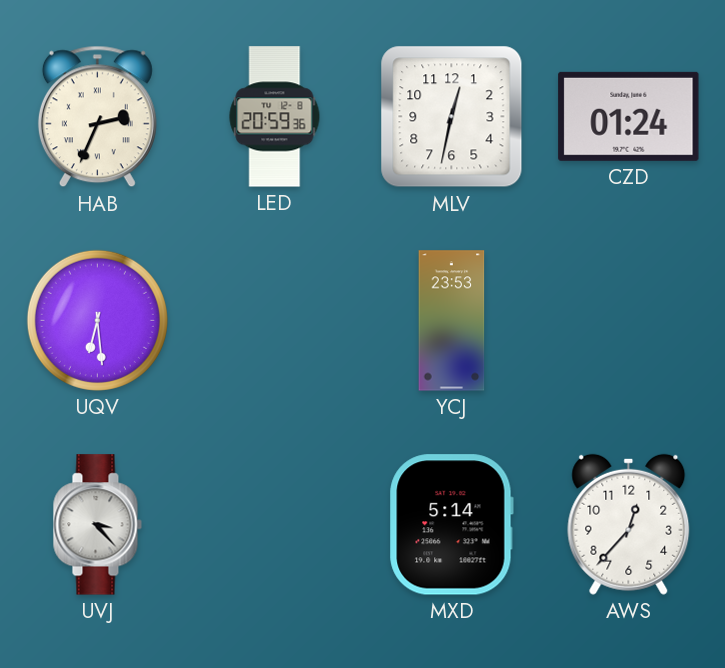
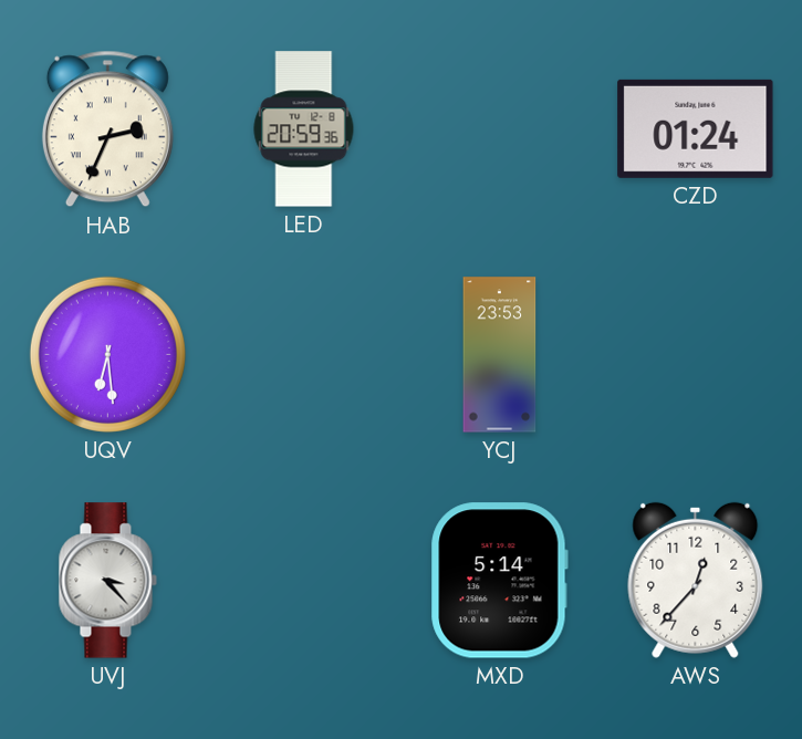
MLV: 12:32 -> none (452, 117)
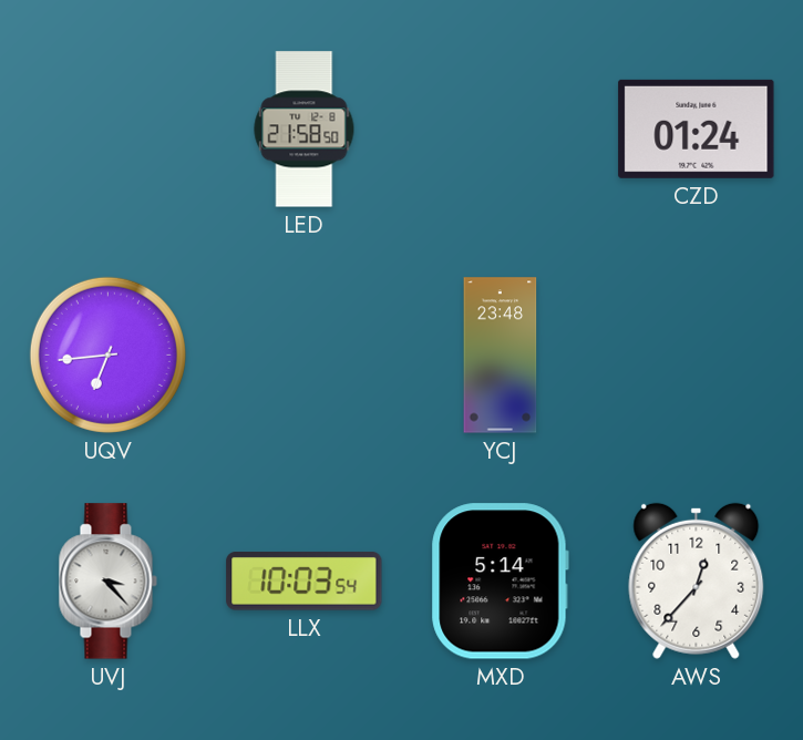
HAB: 2:34 -> none (107, 129)
LED: 20:59 -> 21:58 (305, 130)
UQV: 6:29 -> 6:44 (107, 354)
YCJ: 23:53 -> 23:48 (501, 356)
LLX: none -> 10:03 (305, 582)
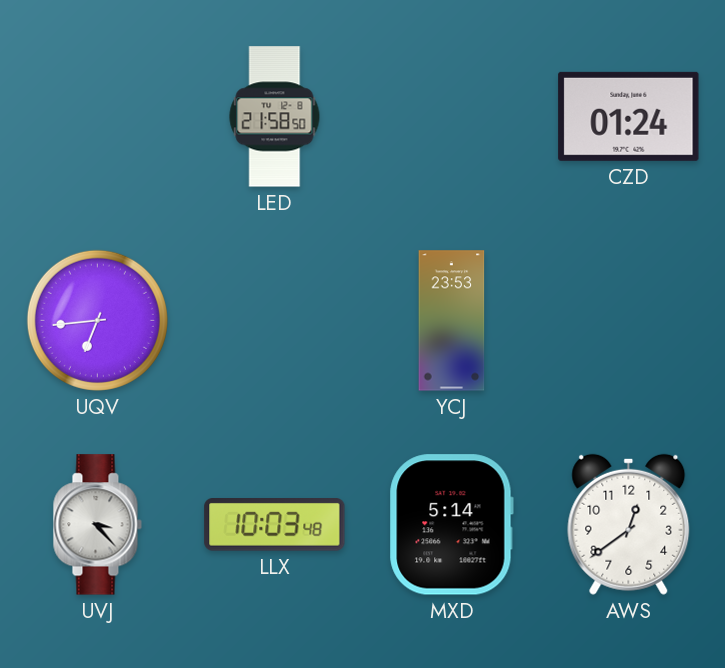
YCJ: 23:48 -> 23:53 (452, 321)
LLX: 10:03:54 -> 10:03:48 (275, 525)
AWS: 12:37 -> 12:39 (629, 524)
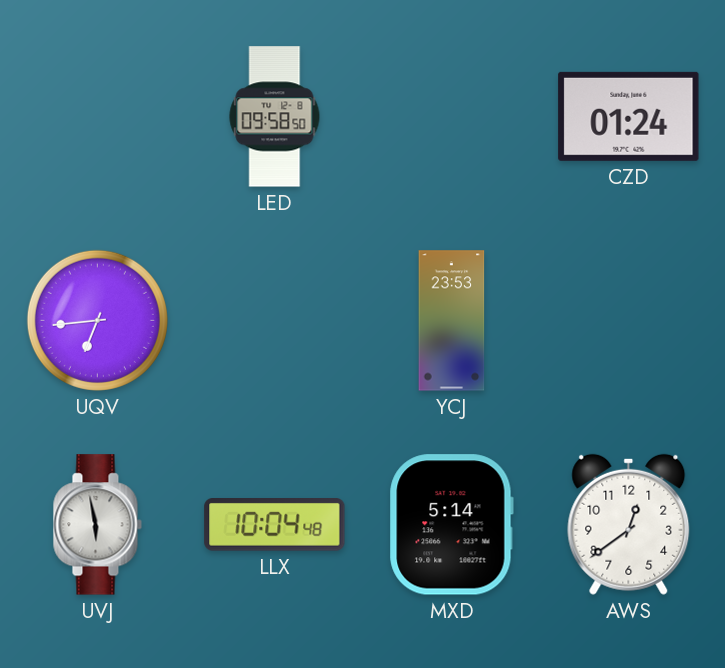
LED: 21:58 -> 09:58 (275, 117)
UVJ: 3:23 -> 5:58 (97, 525)
LLX: 10:03 -> 10:04 (275, 525)
